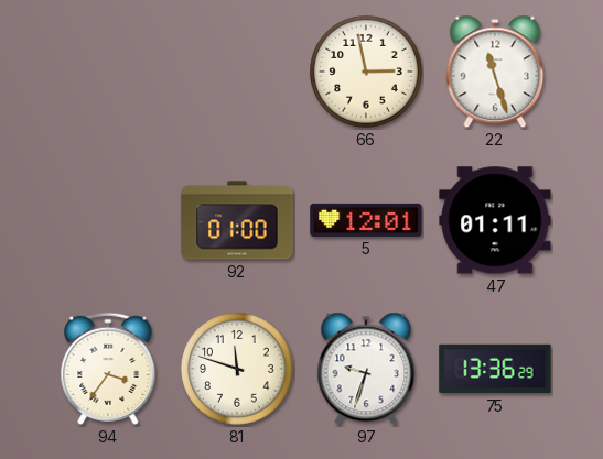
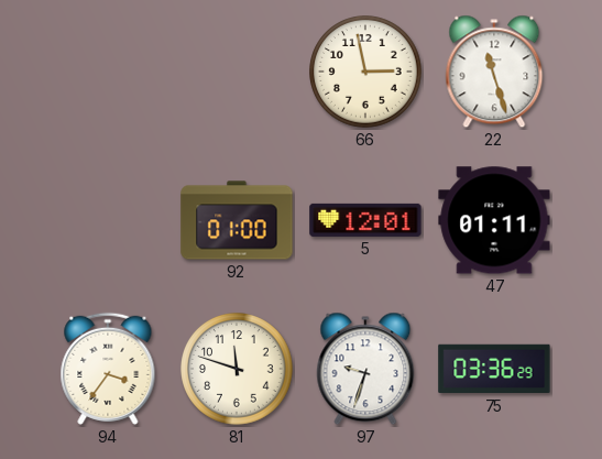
75: 13:36 -> 03:36 (494, 369)
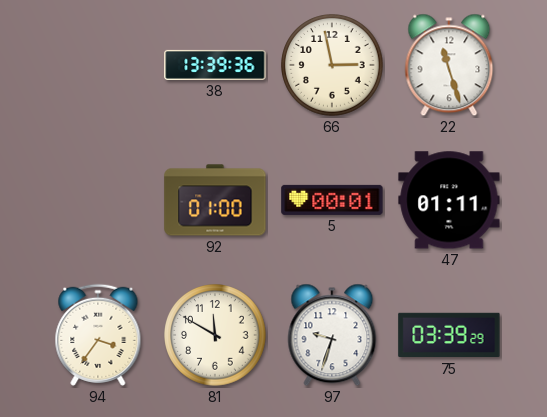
38: none -> 13:39 (215, 65)
5: 12:01 -> 00:01 (332, 200)
81: 11:48 -> 11:50 (215, 335)
75: 03:36 -> 03:39 (449, 335)
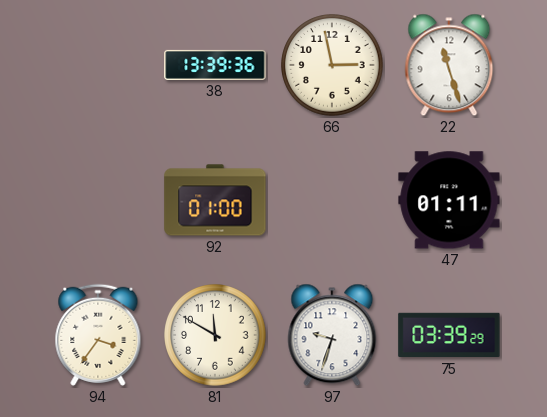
5: 00:01 -> none (332, 200)
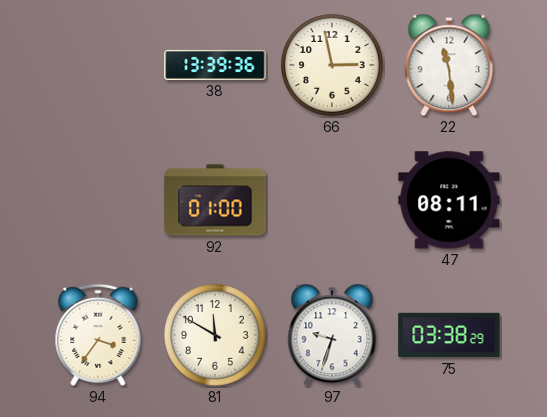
22: 11:27 -> 11:29 (449, 65)
47: 01:11 -> 08:11 (449, 200)
75: 03:39 -> 03:38 (449, 335)
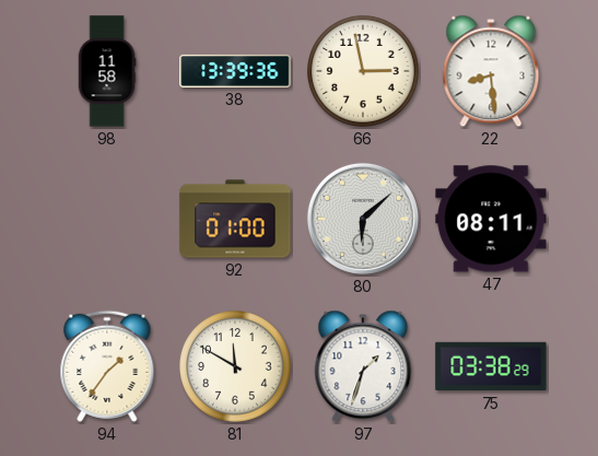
98: none -> 11:58 (107, 71)
22: 11:29 -> 8:29 (491, 71)
80: none -> 6:08 (363, 219)
94: 3:36 -> 1:36 (107, 366)
97: 9:33 -> 1:33 (363, 366)
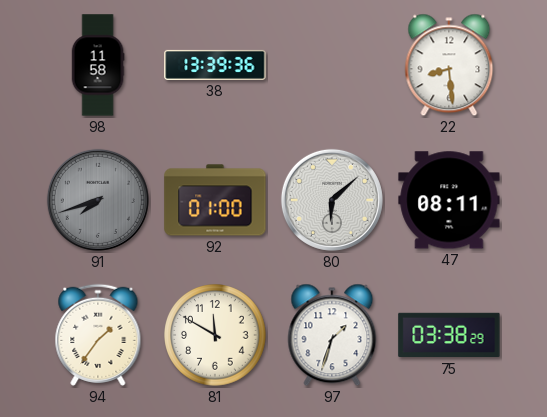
66: 2:58 -> none (363, 71)
91: none -> 7:42 (98, 200)
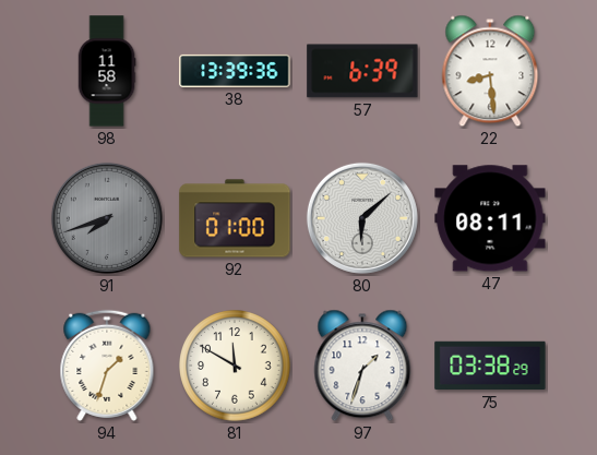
57: none -> 6:39 (362, 71)
94: 1:36 -> 1:33 (107, 366)
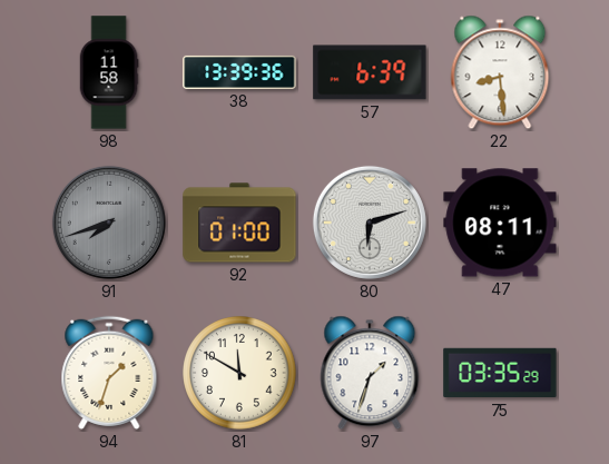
80: 6:08 -> 6:12 (370, 223)
75: 03:38 -> 03:35 (500, 373)
